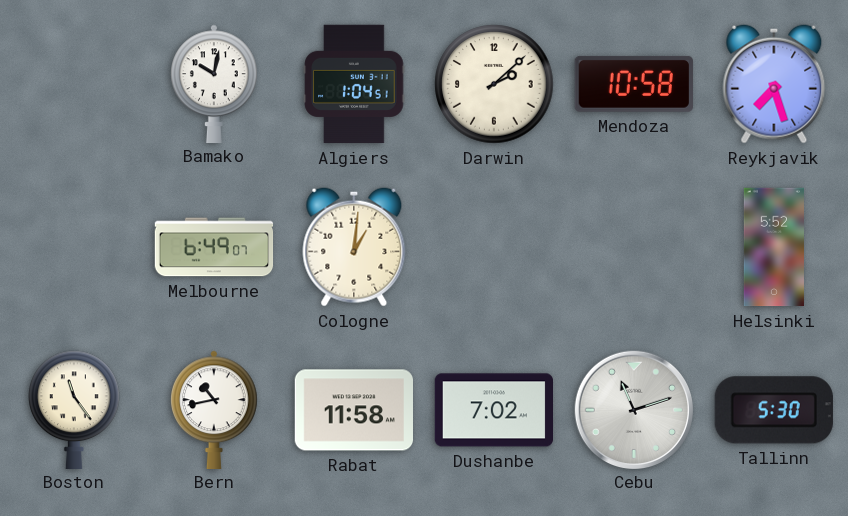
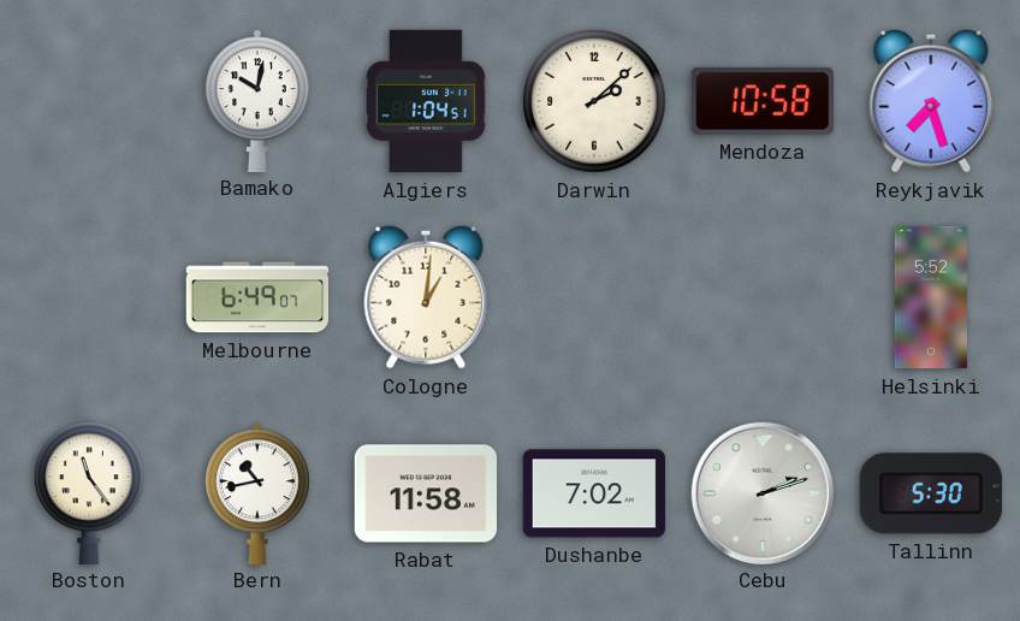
Cebu: 11:12 -> 2:12 (761, 492)
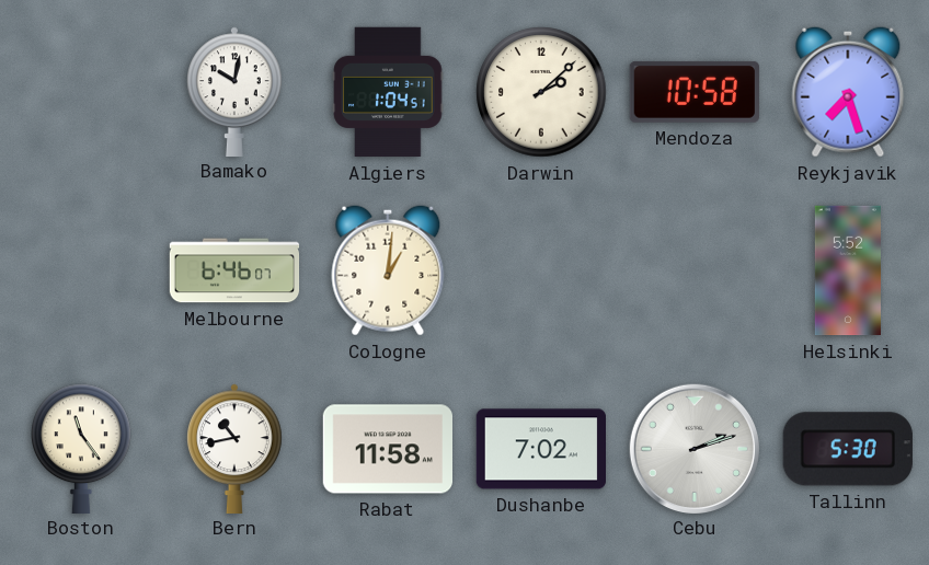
Melbourne: 6:49 -> 6:46 (234, 270)
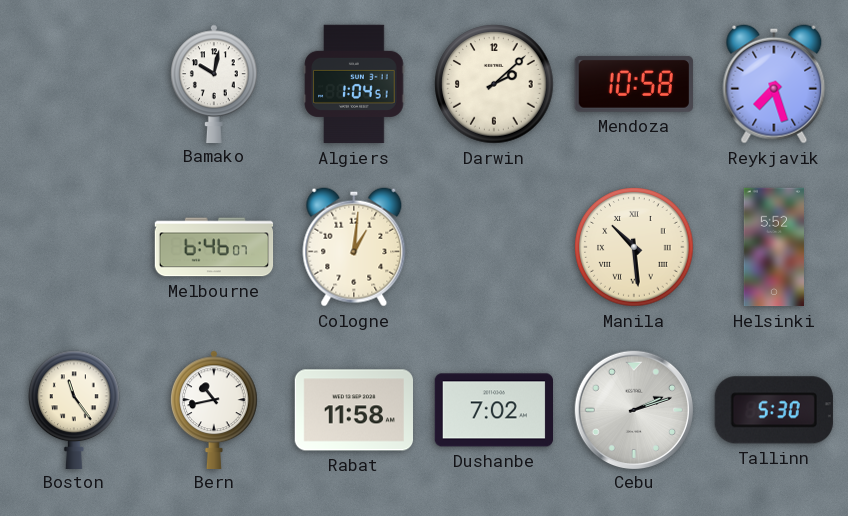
Manila: none -> 10:29 (634, 247)
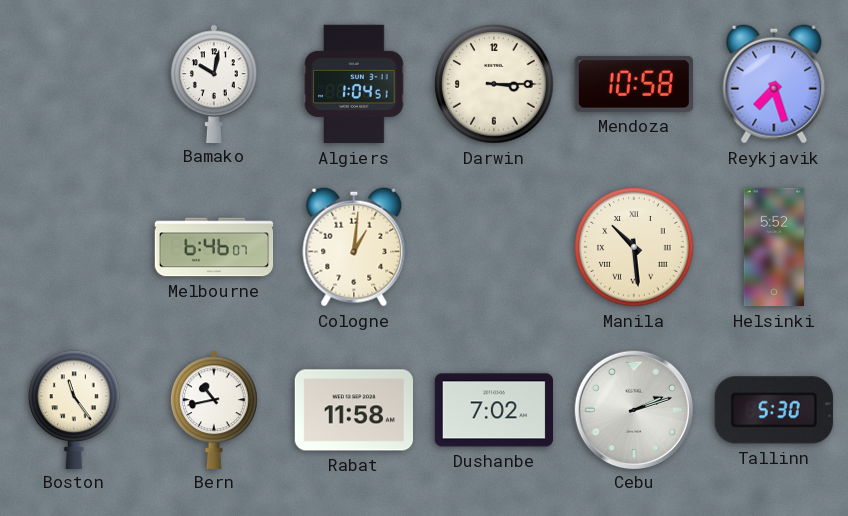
Darwin: 2:08 -> 3:15 (494, 84)
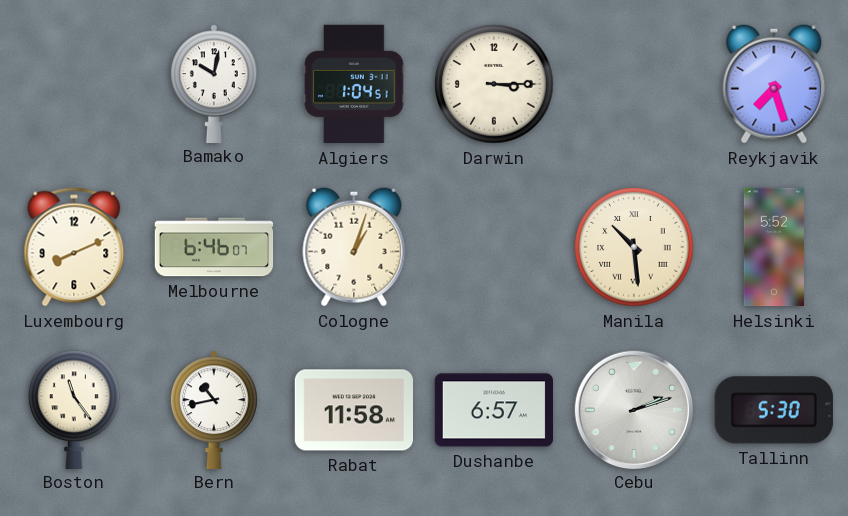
Mendoza: 10:58 -> none (634, 84)
Luxembourg: none -> 8:11 (74, 247)
Cologne: 1:01 -> 1:03 (354, 247)
Dushanbe: 7:02 -> 6:57 (493, 410)
